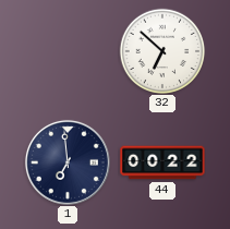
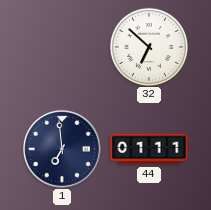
44: 00:22 -> 01:11 (149, 149)
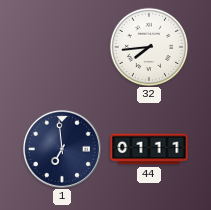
32: 6:52 -> 7:44 (149, 47)
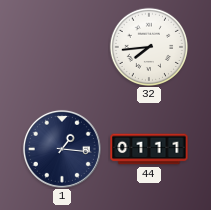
1: 6:59 -> 1:16 (62, 149)
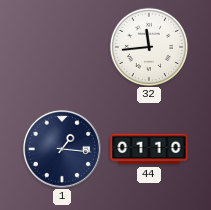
32: 7:44 -> 11:44 (149, 47)
44: 01:11 -> 01:10 (149, 149)
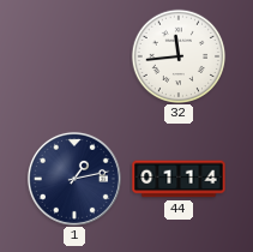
1: 1:16 -> 1:13 (74, 179)
44: 01:10 -> 01:14 (179, 179)
